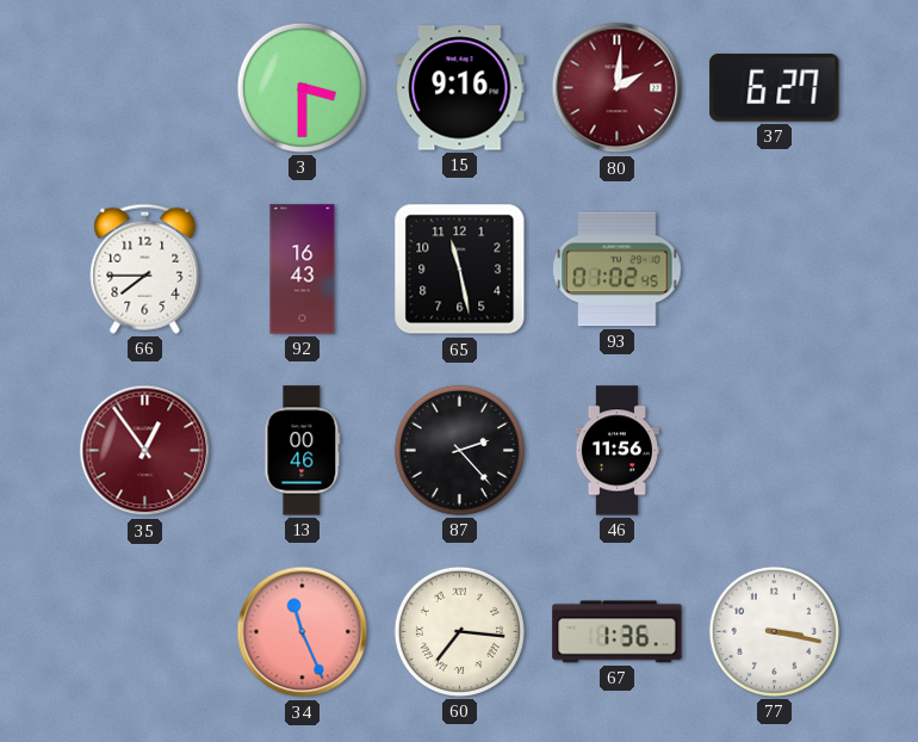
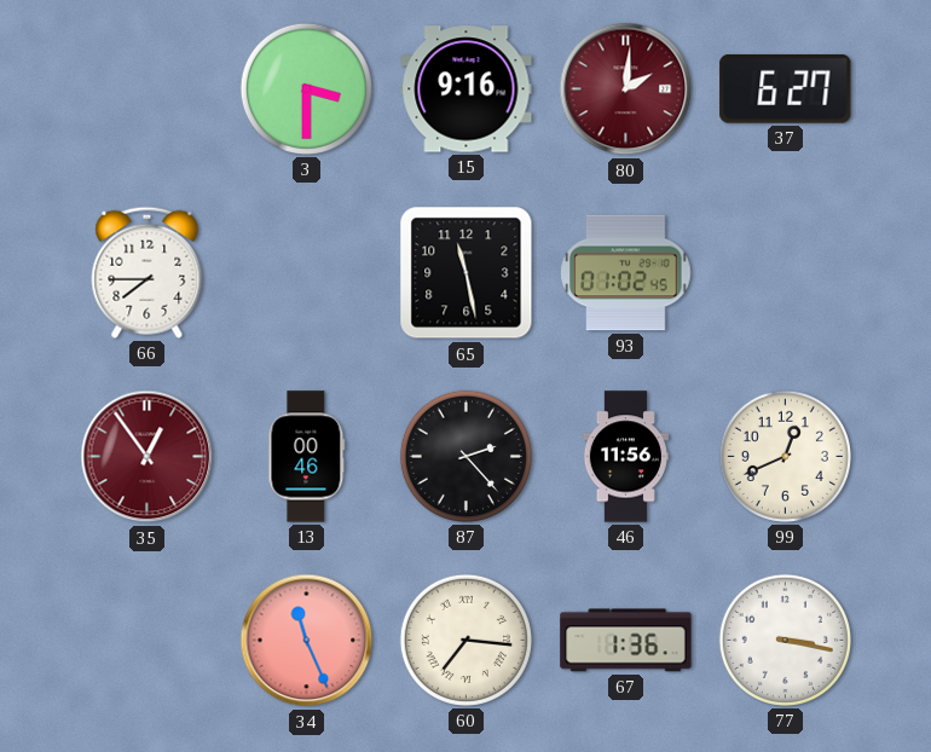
92: 16:43 -> none (303, 270)
99: none -> 12:41 (785, 456)
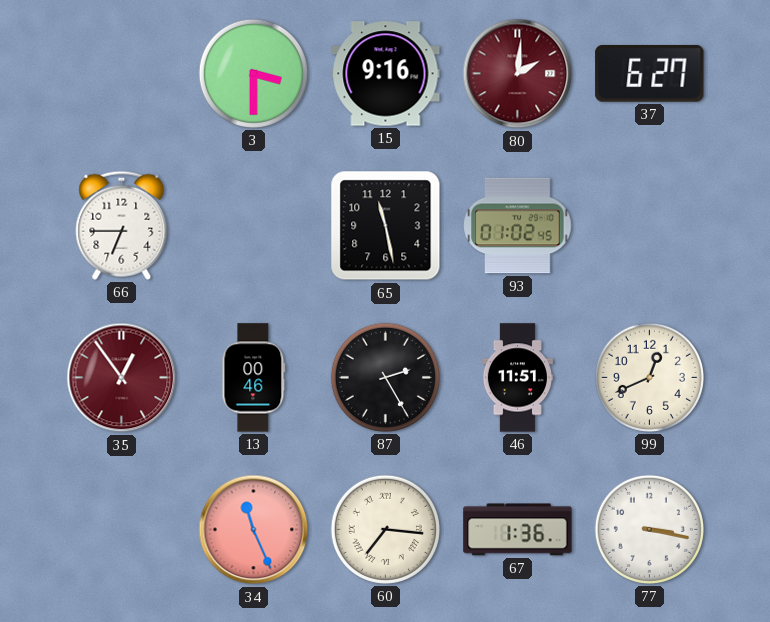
66: 7:45 -> 6:45 (122, 225)
87: 2:23 -> 2:25 (385, 377)
46: 11:56 -> 11:51 (517, 378)
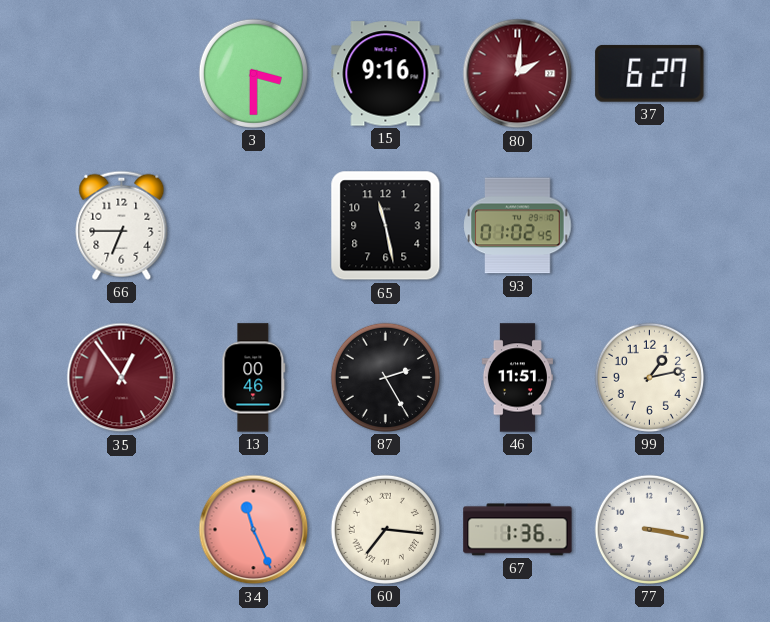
99: 12:41 -> 1:13 (649, 377)
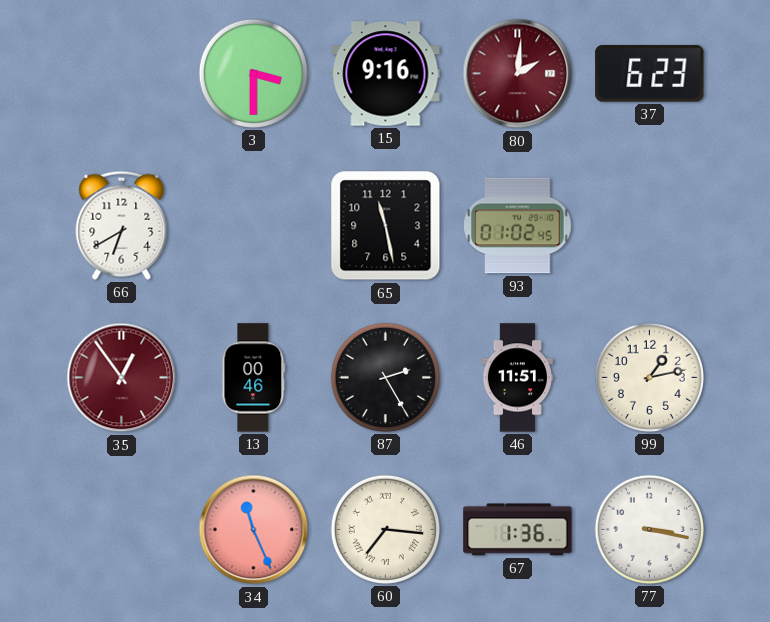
37: 6:27 -> 6:23 (650, 73)
66: 6:45 -> 6:40 (122, 225)
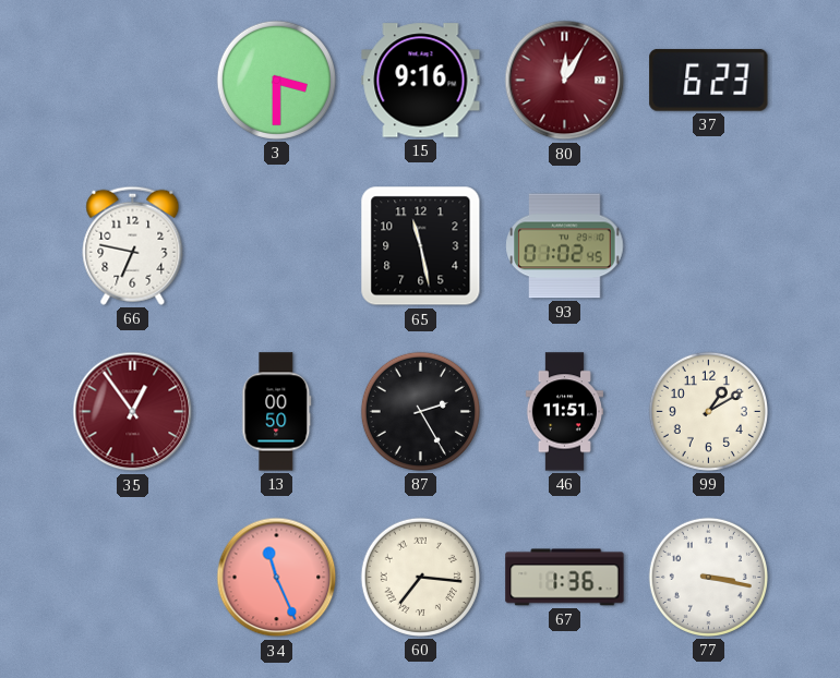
80: 2:01 -> 12:05 (565, 81)
66: 6:40 -> 6:47 (133, 245)
13: 00:46 -> 00:50 (277, 412)
99: 1:13 -> 1:10 (708, 411)
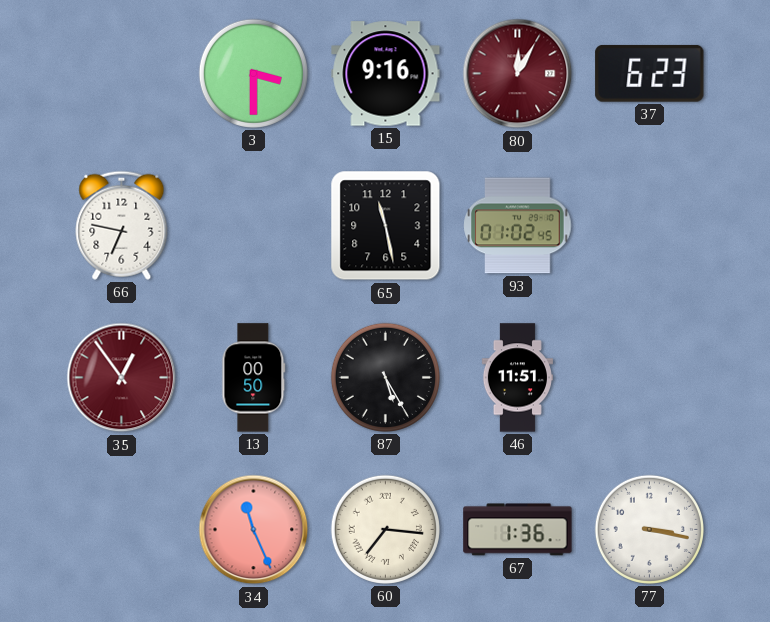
87: 2:25 -> 5:25 (385, 377)
99: 1:10 -> none (708, 411)
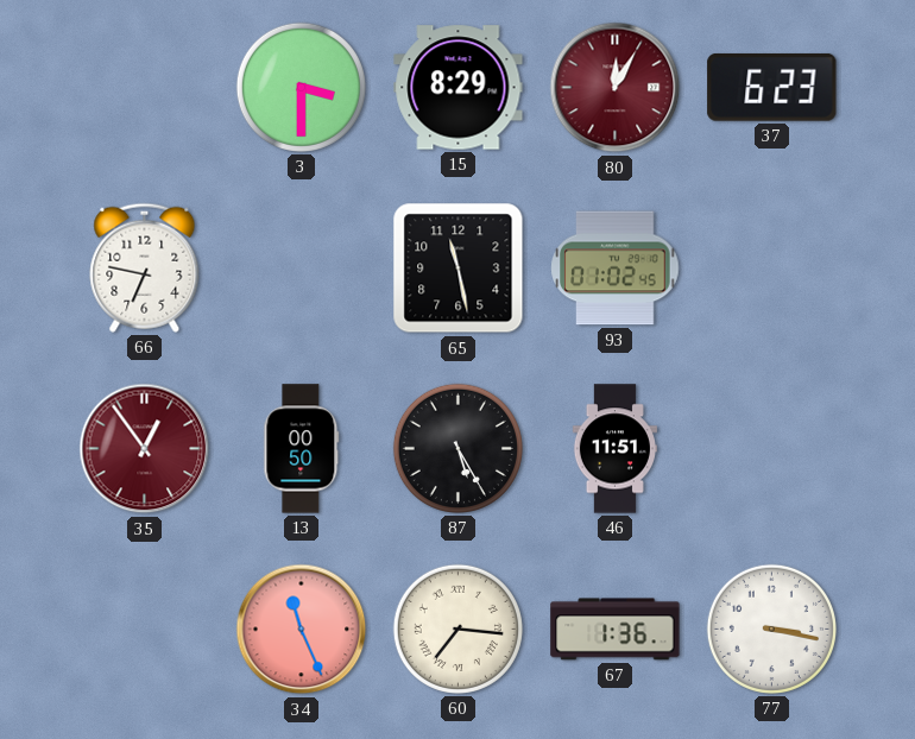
15: 9:16 -> 8:29 (459, 88)
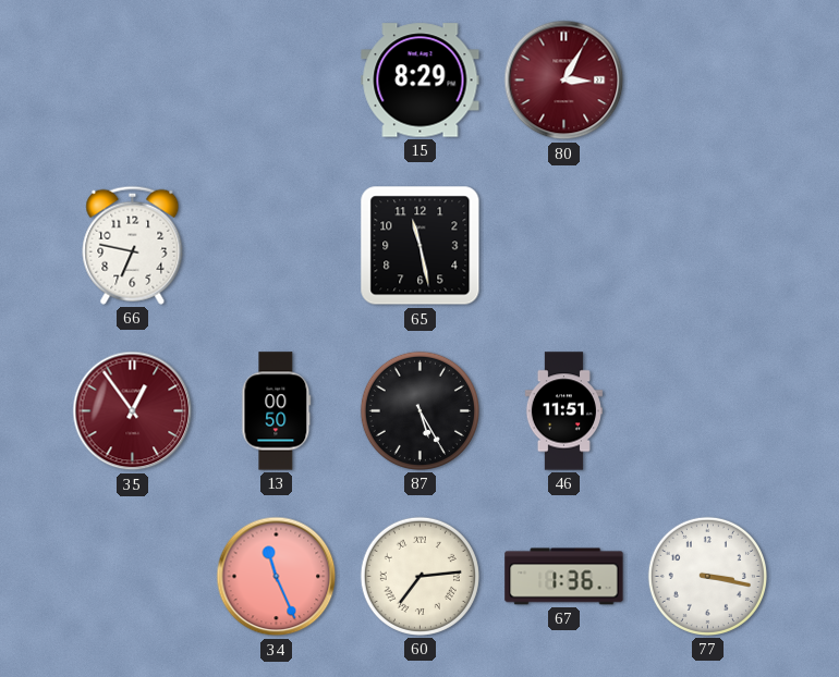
3: 3:30 -> none (301, 87)
80: 12:05 -> 3:05 (564, 81)
37: 6:23 -> none (772, 87)
93: 01:02 -> none (616, 269)
60: 7:16 -> 7:14 (420, 576)
